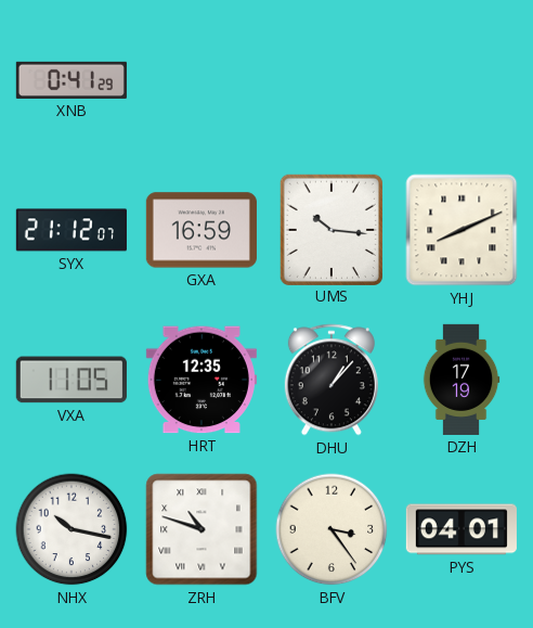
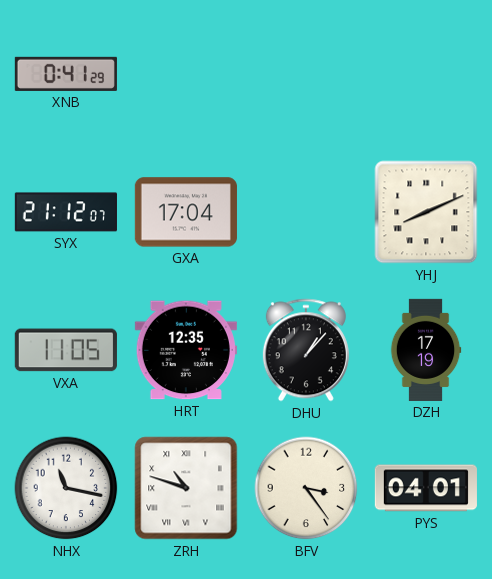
GXA: 16:59 -> 17:04 (186, 212)
UMS: 10:16 -> none (330, 229)
NHX: 10:17 -> 11:17 (66, 488)
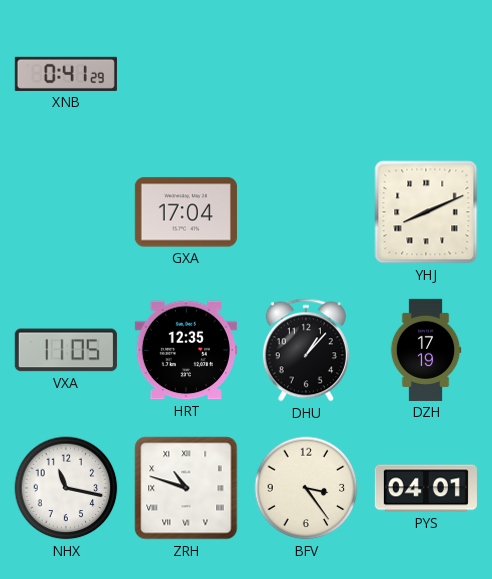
SYX: 21:12 -> none (66, 212)
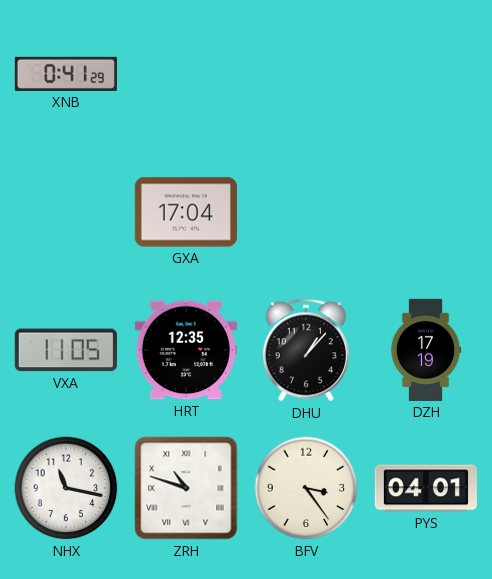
YHJ: 8:11 -> none (426, 212)
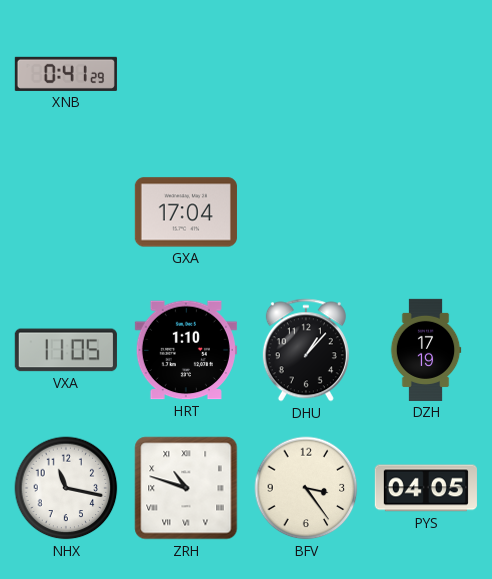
HRT: 12:35 -> 1:10 (186, 350)
PYS: 04:01 -> 04:05 (426, 488)
